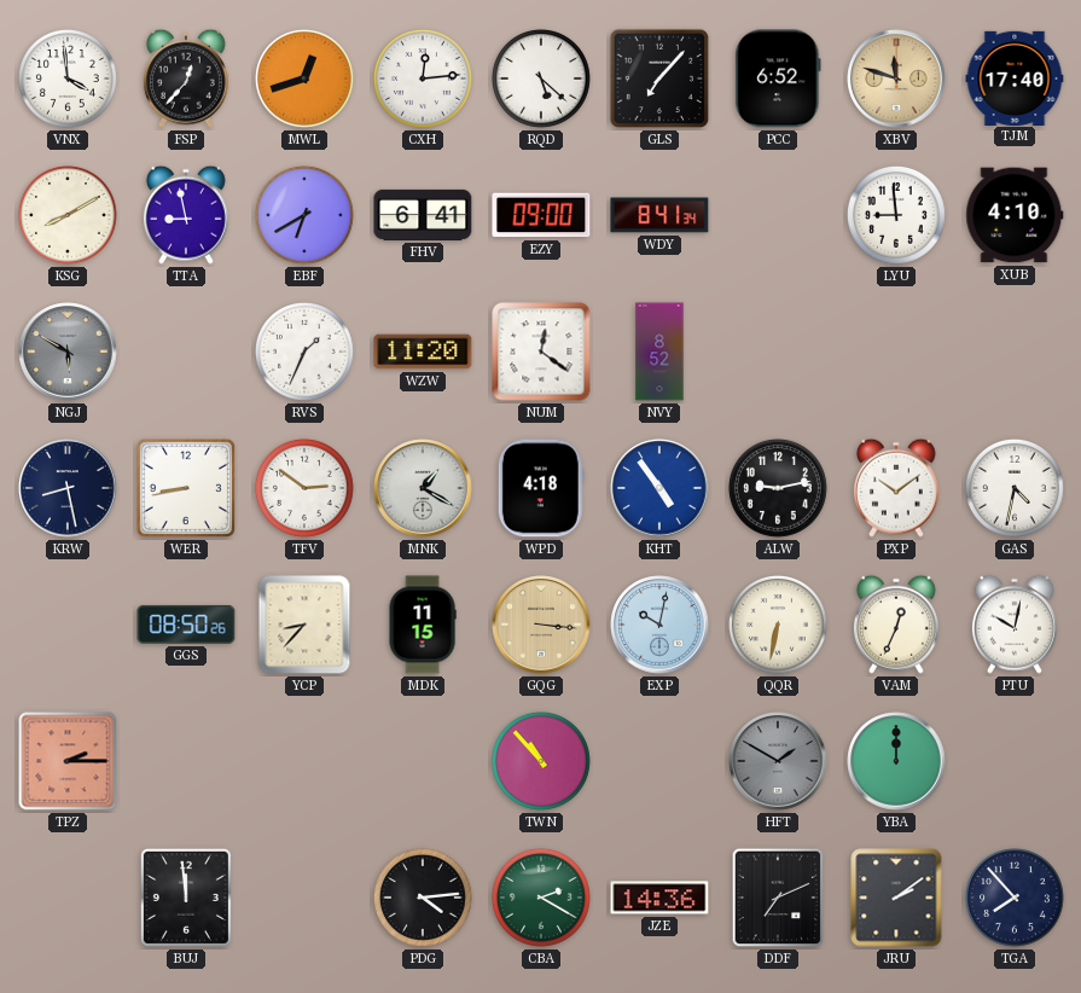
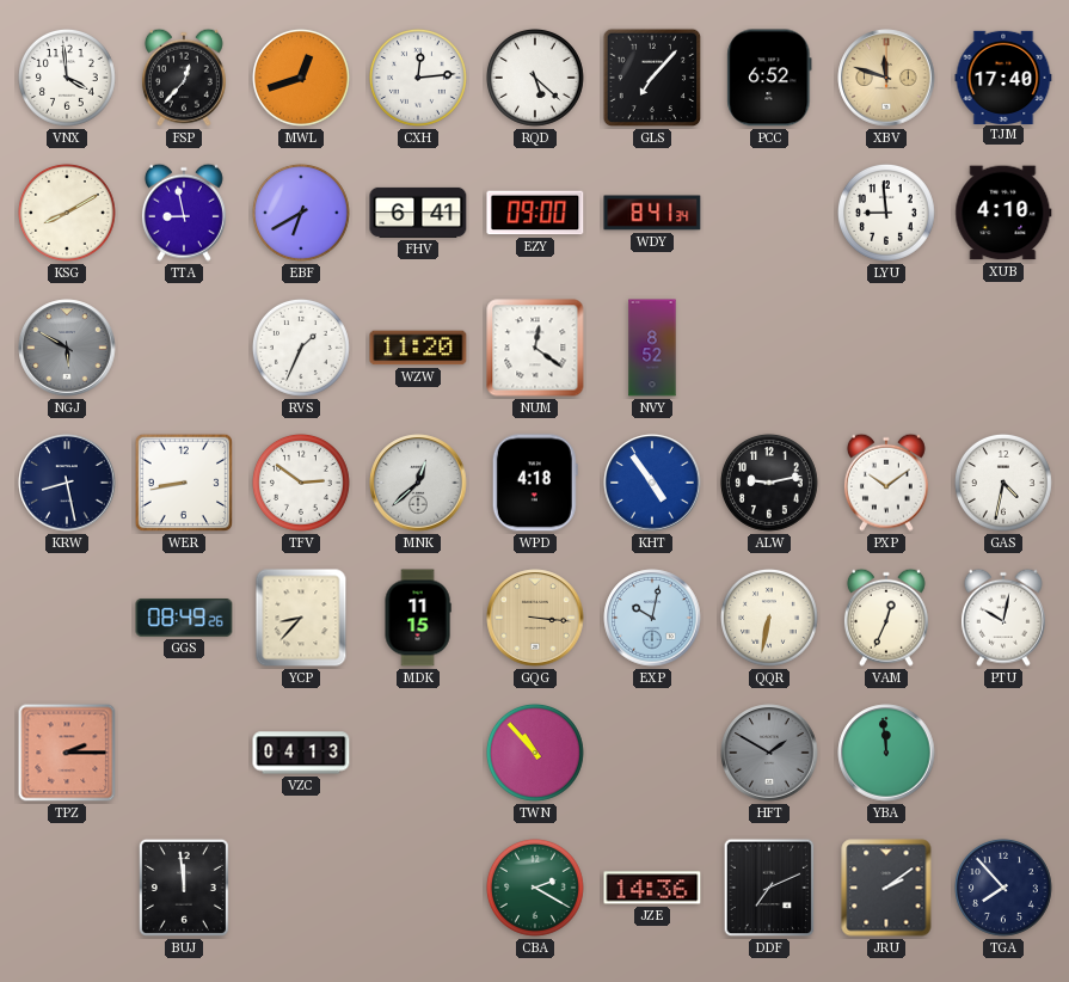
MNK: 1:20 -> 12:38 (418, 483)
GGS: 08:50 -> 08:49 (184, 618)
VZC: none -> 04:13 (301, 753)
YBA: 12:00 -> 11:59 (886, 753)
PDG: 4:14 -> none (423, 898)
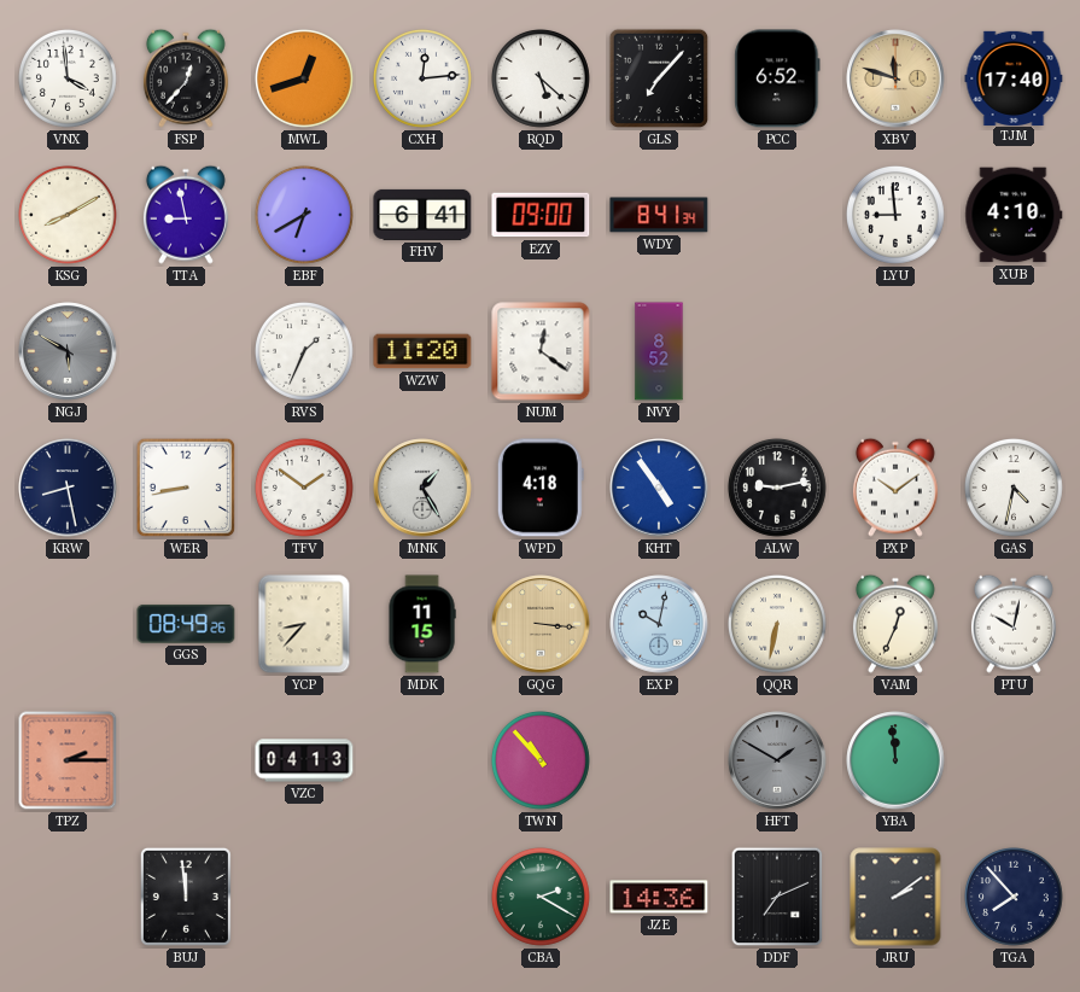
TFV: 2:51 -> 1:51 (304, 488)
MNK: 12:38 -> 1:25 (422, 488)
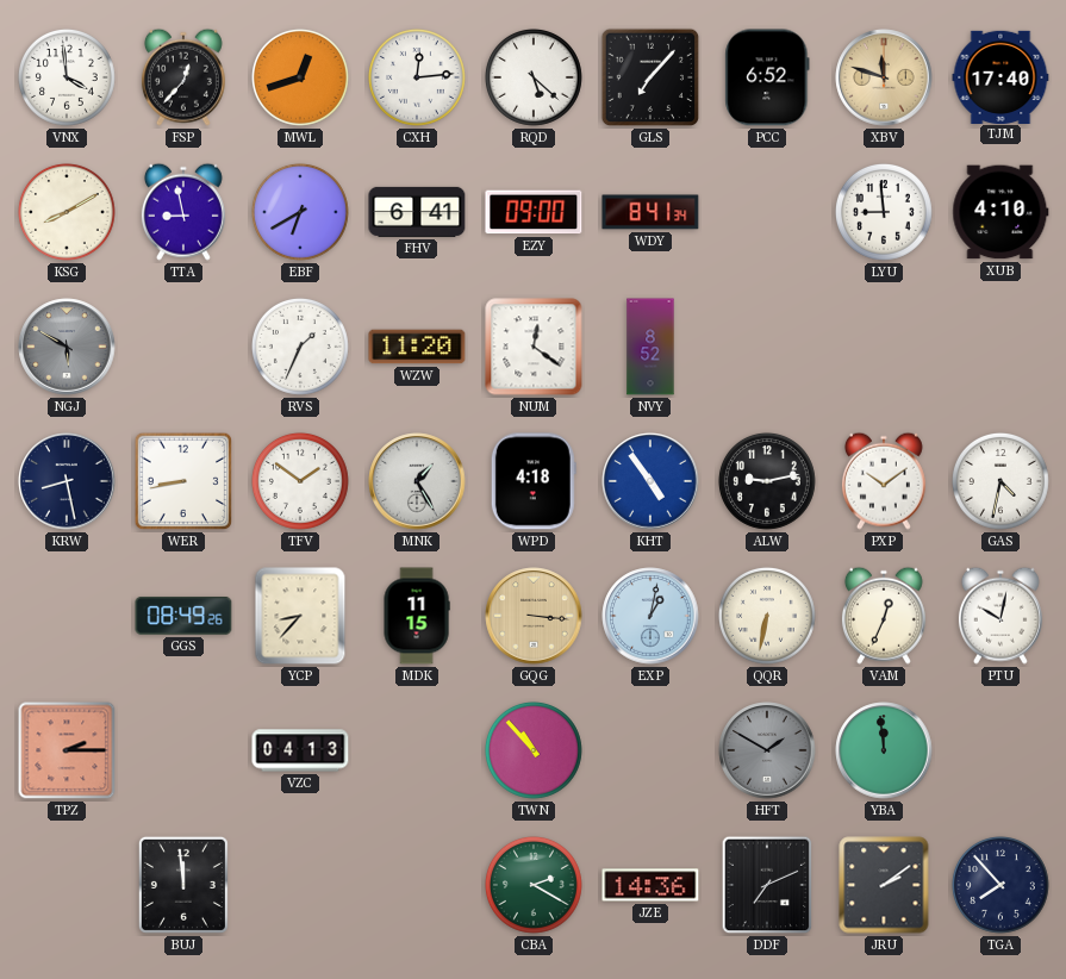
EXP: 10:02 -> 1:02 (650, 616)
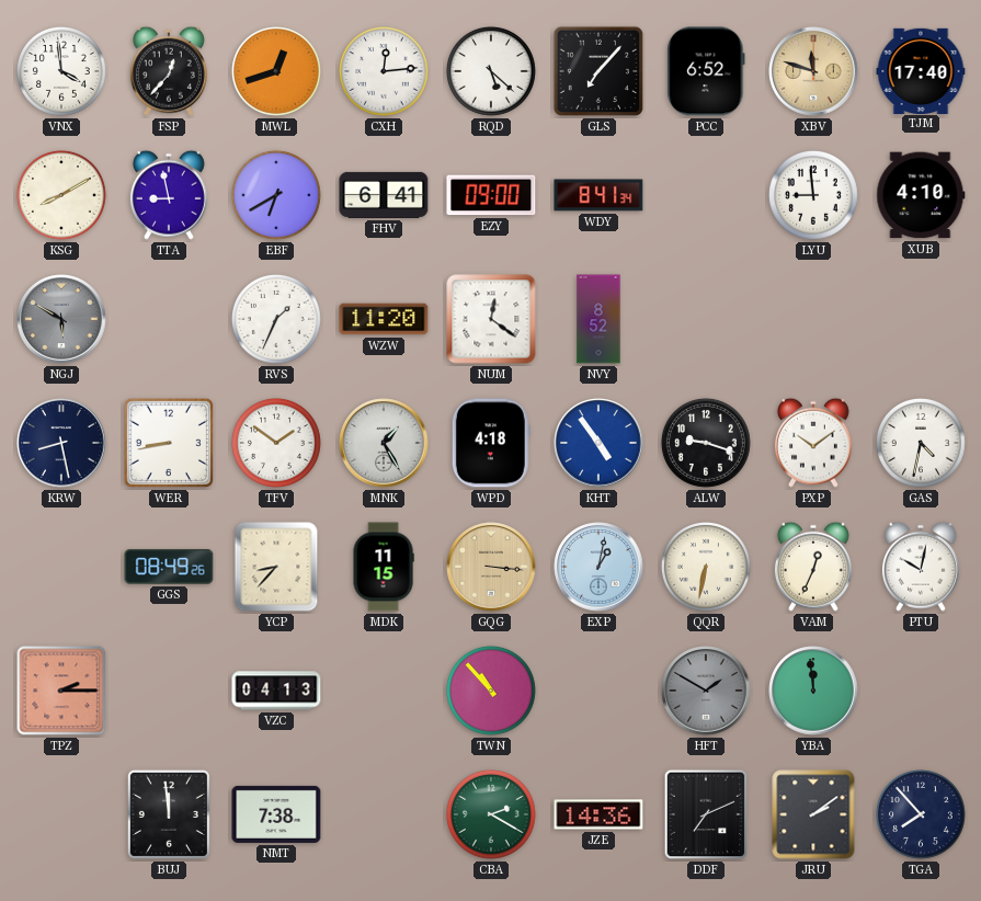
ALW: 9:13 -> 9:18 (706, 443)
NMT: none -> 7:38 (276, 814)
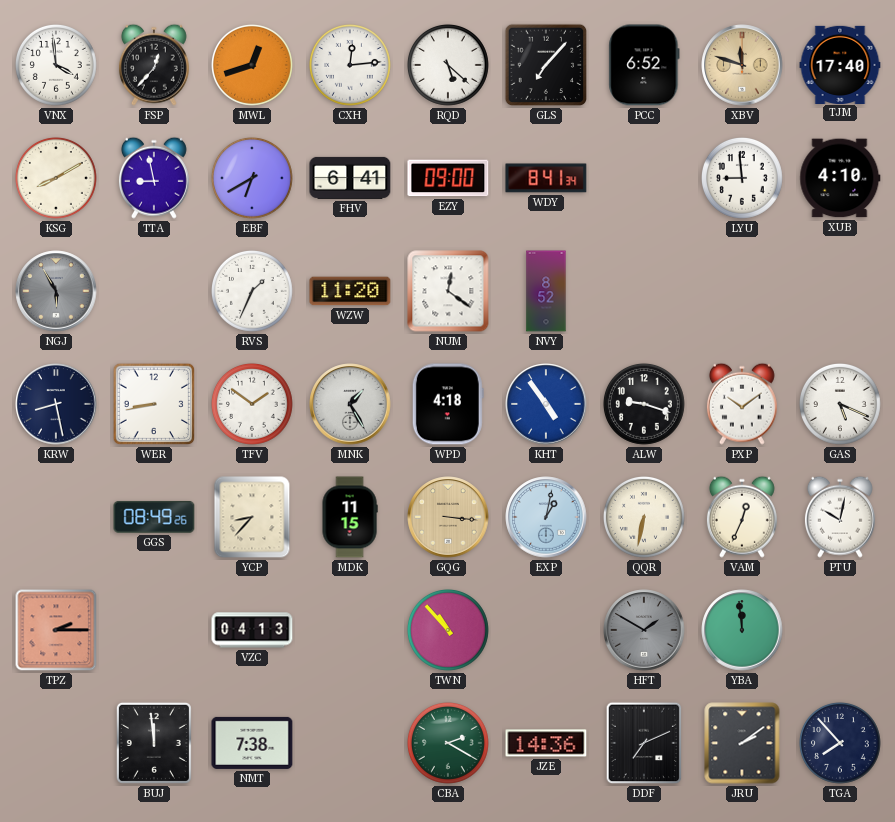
NGJ: 5:50 -> 5:55 (56, 291)
GAS: 4:32 -> 5:19 (840, 404)
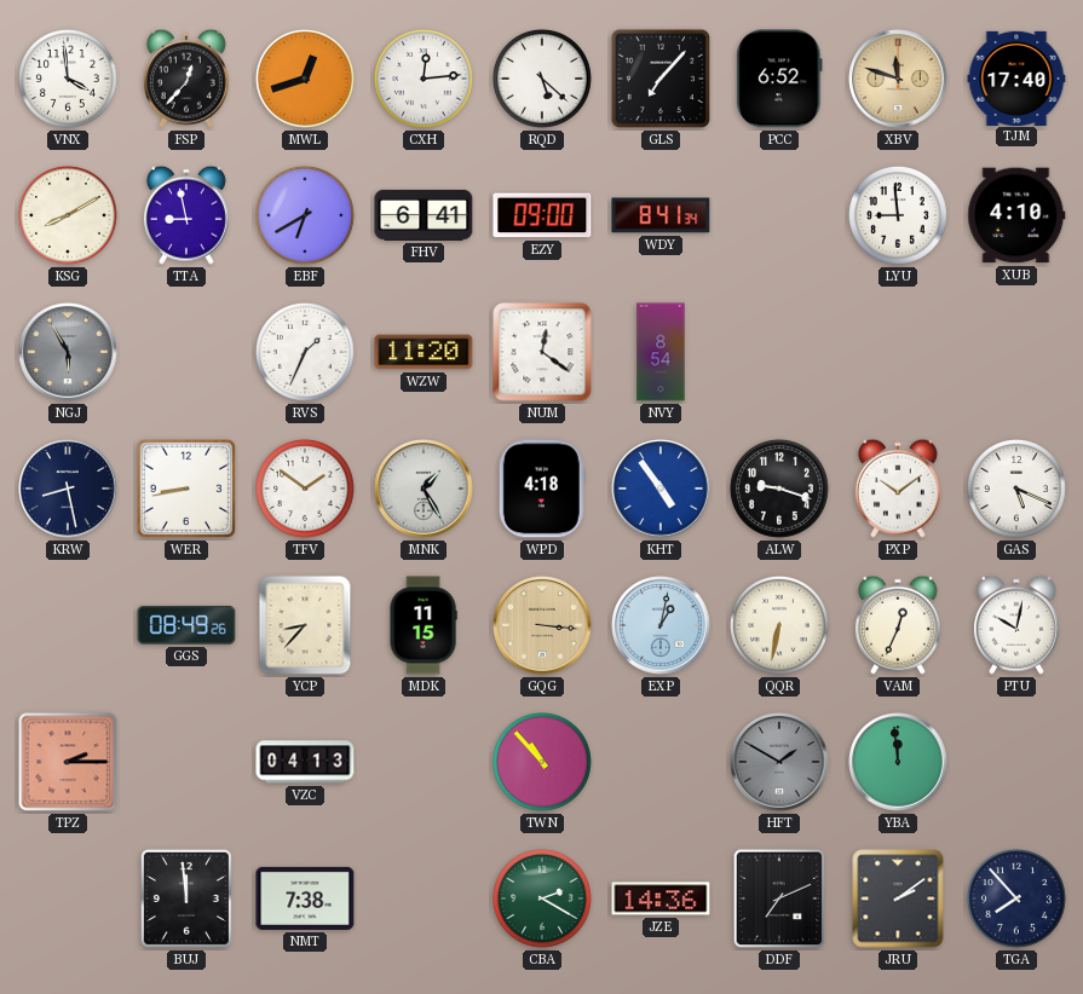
NVY: 8:52 -> 8:54 (661, 352)
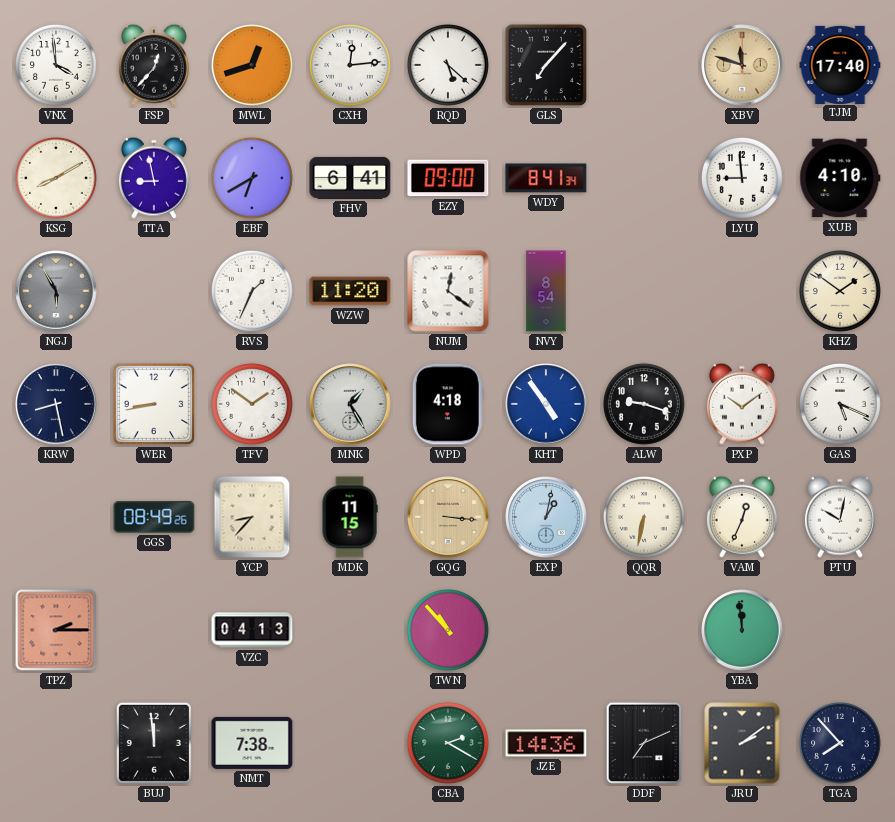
PCC: 6:52 -> none (779, 79)
KHZ: none -> 1:51 (840, 291)
HFT: 1:50 -> none (779, 762)
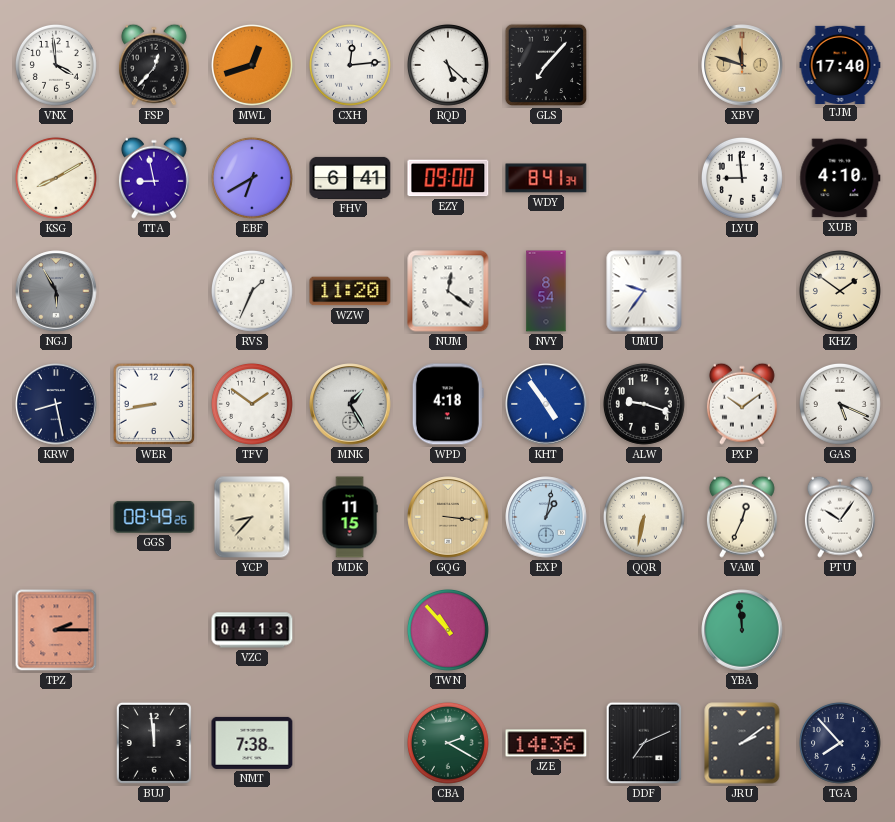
UMU: none -> 9:36 (644, 291)
PTU: 10:02 -> 10:06 (840, 517)
